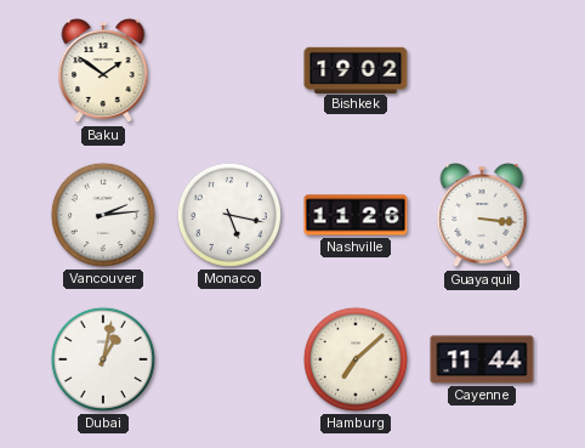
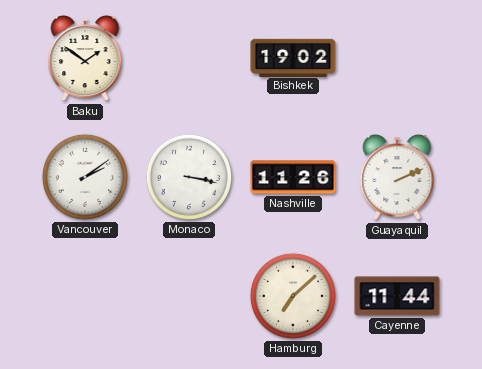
Vancouver: 2:14 -> 2:09 (85, 177)
Monaco: 5:17 -> 3:17 (189, 177)
Guayaquil: 3:16 -> 2:11 (397, 178)
Dubai: 1:02 -> none (103, 359)
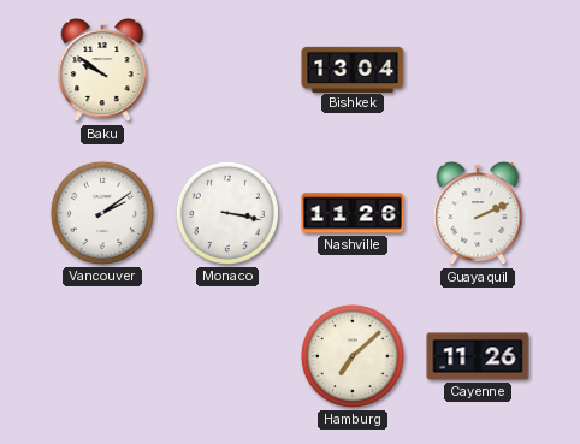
Baku: 1:51 -> 9:51 (102, 71)
Bishkek: 19:02 -> 13:04 (353, 69)
Cayenne: 11:44 -> 11:26 (478, 356)
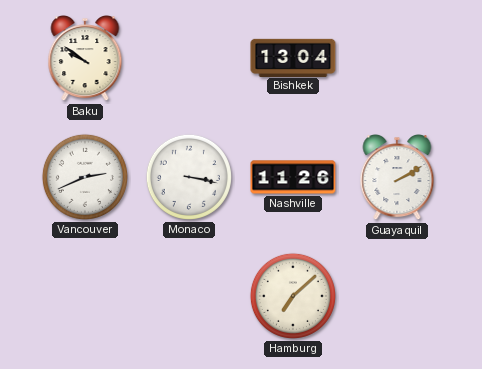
Vancouver: 2:09 -> 2:41 (85, 177)
Guayaquil: 2:11 -> 2:10 (397, 178)
Cayenne: 11:26 -> none (478, 356)
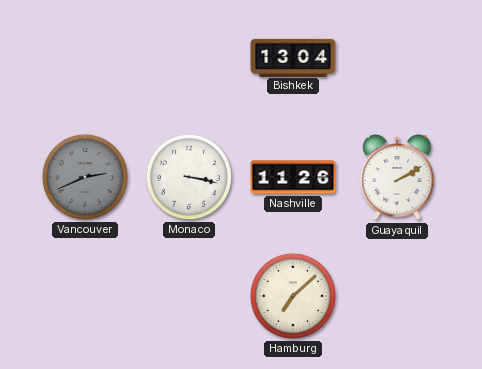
Baku: 9:51 -> none (85, 59)
Vancouver dial: white -> grey (85, 177)
